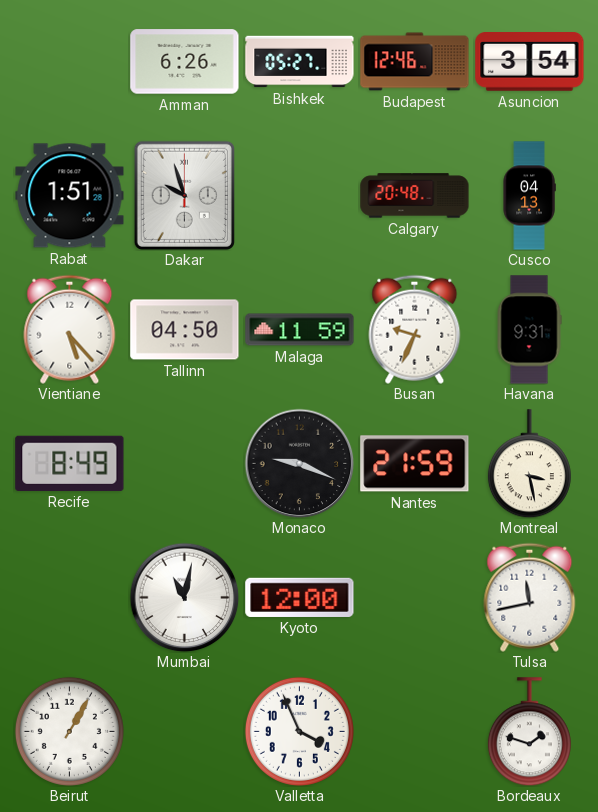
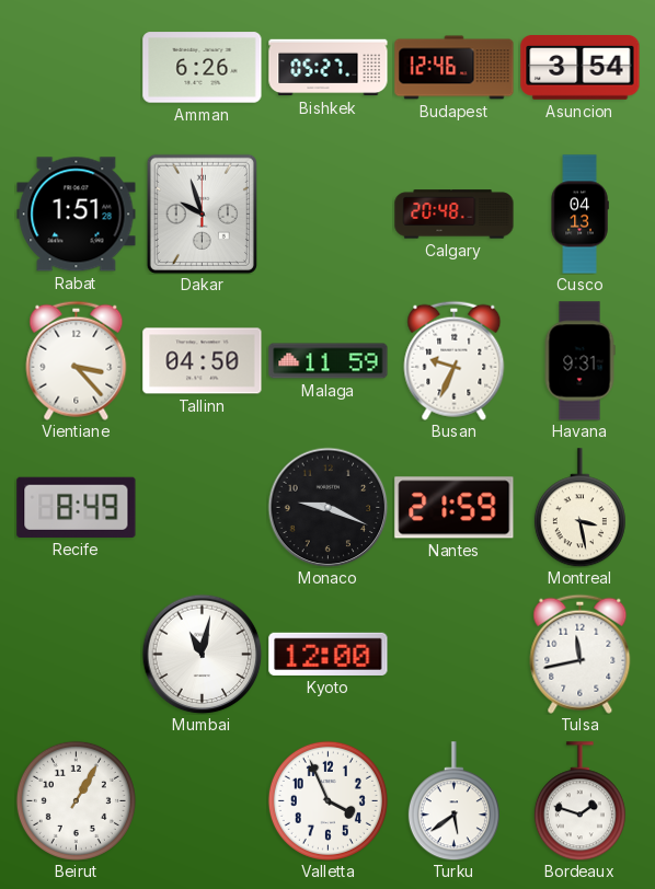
Vientiane: 5:23 -> 3:23 (77, 360)
Turku: none -> 5:39 (453, 801)
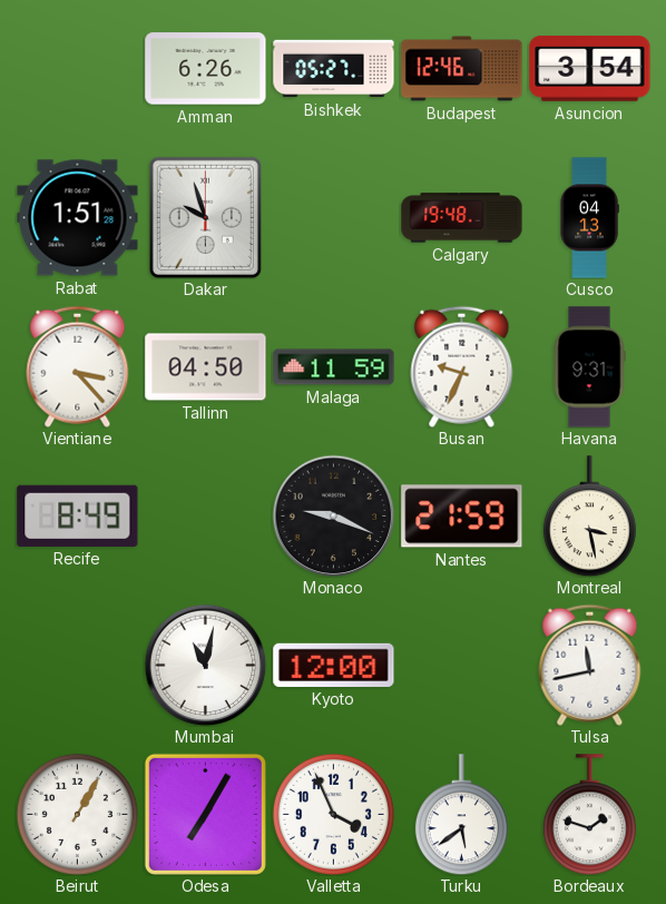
Calgary: 20:48 -> 19:48 (462, 218)
Odesa: none -> 7:05 (205, 814)
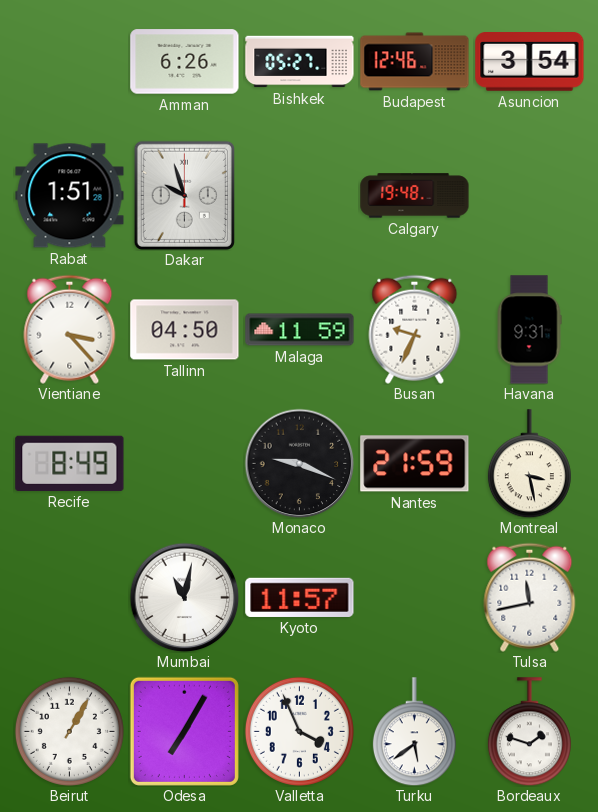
Cusco: 04:13 -> none (589, 218)
Kyoto: 12:00 -> 11:57 (300, 597)
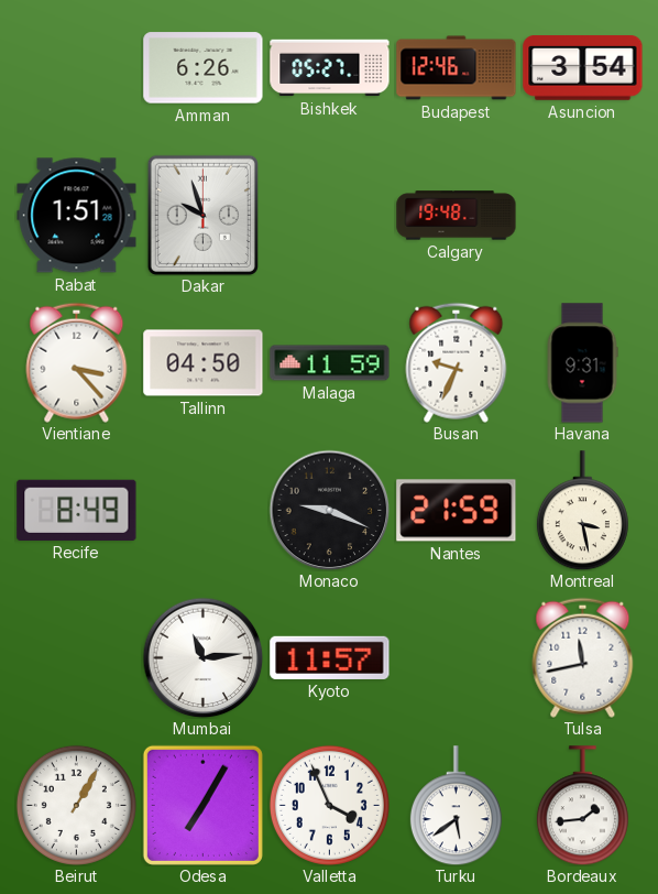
Mumbai: 11:02 -> 11:14 (202, 657)
Bordeaux: 1:48 -> 1:44 (582, 806)
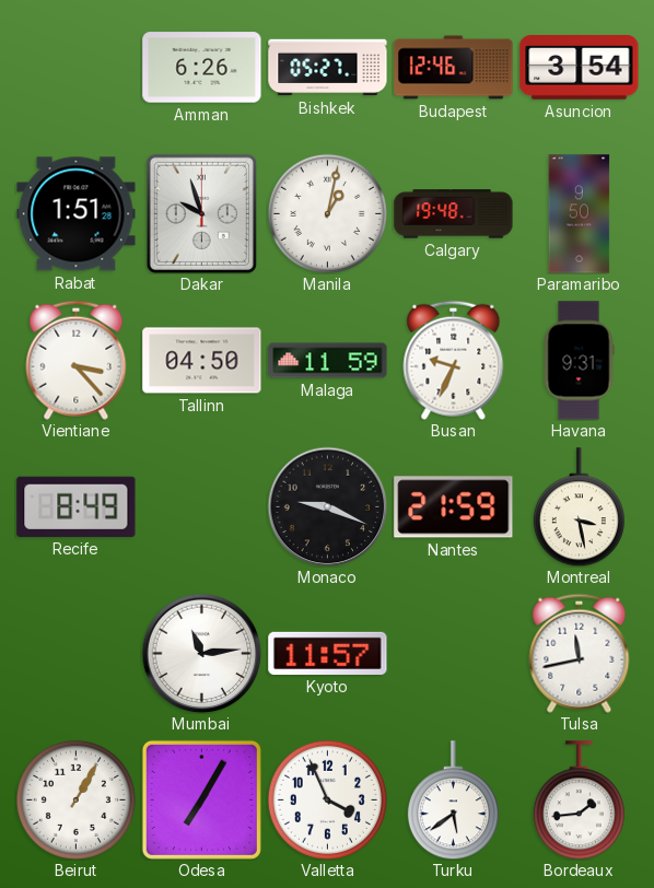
Manila: none -> 1:02 (327, 213)
Paramaribo: none -> 9:50 (580, 214)
